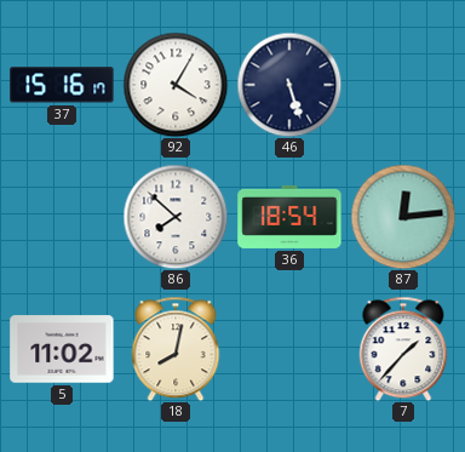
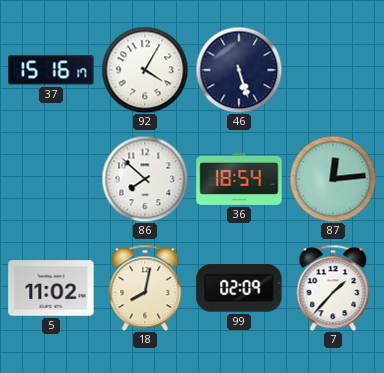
99: none -> 02:09 (239, 288)
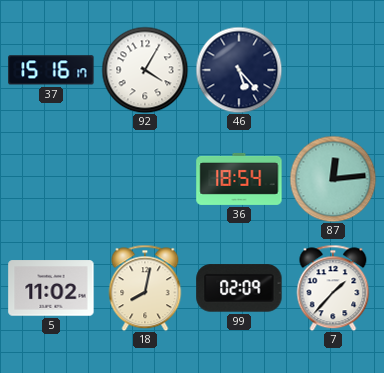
46: 5:27 -> 5:23 (239, 70)
86: 7:52 -> none (145, 179)
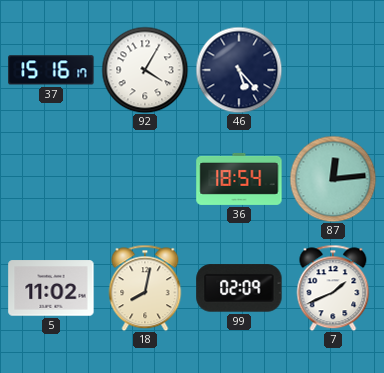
7: 1:37 -> 1:41 (333, 288)
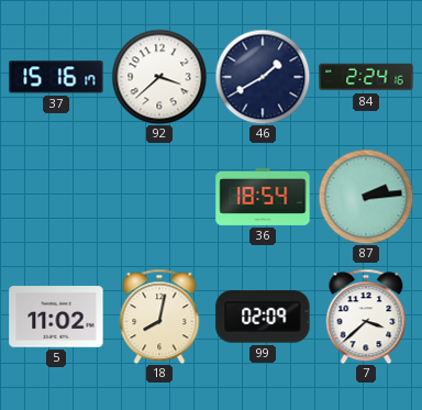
92: 4:05 -> 3:38 (159, 77)
46: 5:23 -> 1:40 (263, 77)
84: none -> 2:24 (366, 77)
87: 12:14 -> 2:14 (366, 197)
7: 1:41 -> 3:38 (366, 317)
